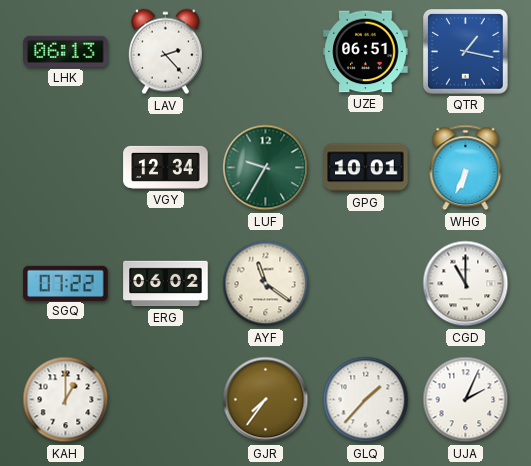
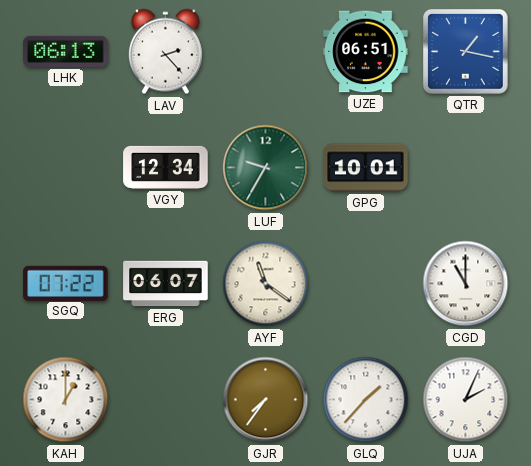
WHG: 6:34 -> none (466, 168)
ERG: 06:02 -> 06:07 (166, 284)
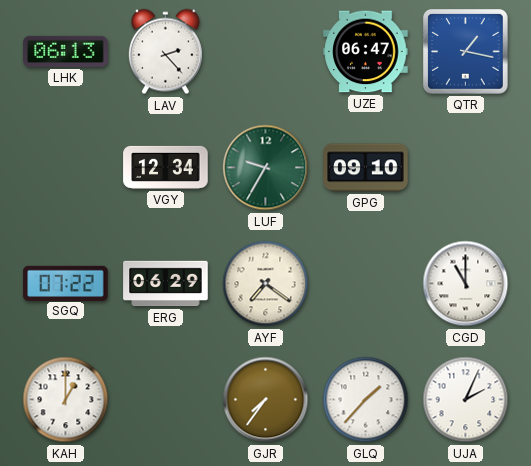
UZE: 06:51 -> 06:47 (366, 52)
GPG: 10:01 -> 09:10 (366, 168)
ERG: 06:07 -> 06:29 (166, 284)
AYF: 11:21 -> 7:21 (266, 284)
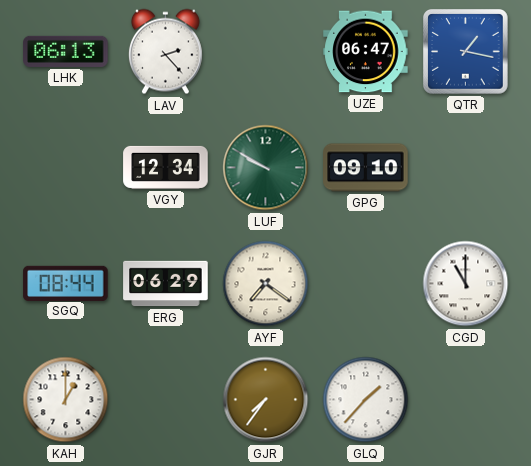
LUF: 9:35 -> 9:50 (266, 168)
SGQ: 07:22 -> 08:44 (66, 283)
UJA: 2:04 -> none (466, 400)
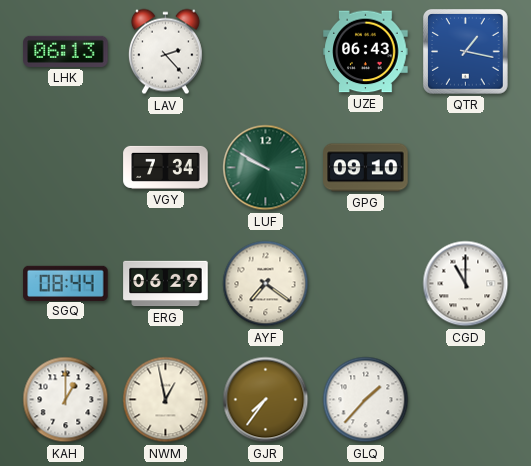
UZE: 06:47 -> 06:43 (366, 52)
VGY: 12:34 -> 7:34 (166, 167)
NWM: none -> 12:58 (166, 400)
